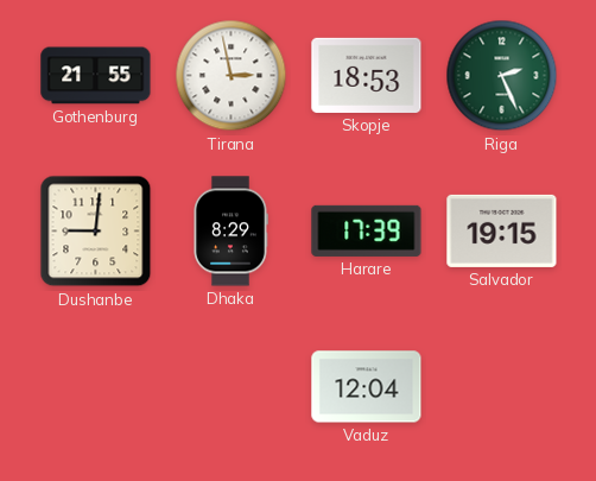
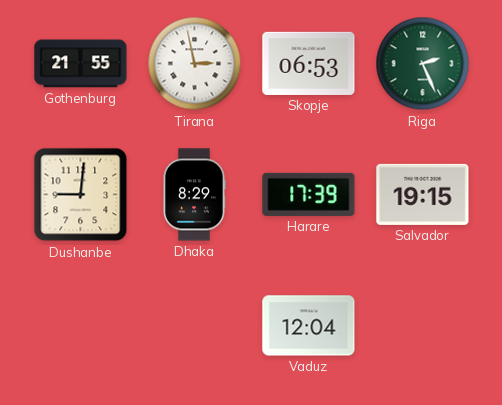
Skopje: 18:53 -> 06:53 (309, 63)
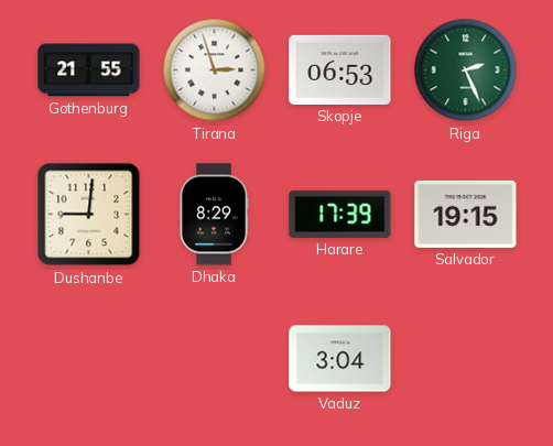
Tirana: 2:58 -> 2:57 (215, 70)
Vaduz: 12:04 -> 3:04 (340, 359)
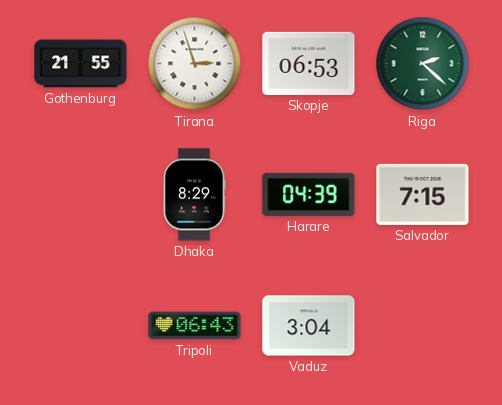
Riga: 2:26 -> 2:22 (423, 64)
Dushanbe: 9:01 -> none (89, 215)
Harare: 17:39 -> 04:39 (309, 194)
Salvador: 19:15 -> 7:15 (423, 194)
Tripoli: none -> 06:43 (195, 326)
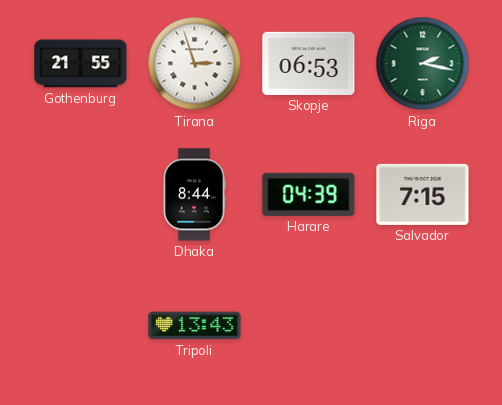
Riga: 2:22 -> 2:17 (423, 64)
Dhaka: 8:29 -> 8:44 (194, 195)
Tripoli: 06:43 -> 13:43 (195, 326)
Vaduz: 3:04 -> none (309, 326)
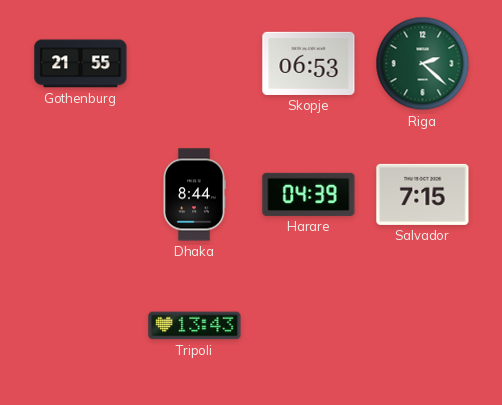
Tirana: 2:57 -> none (195, 64)
Riga: 2:17 -> 2:22 (423, 64)
